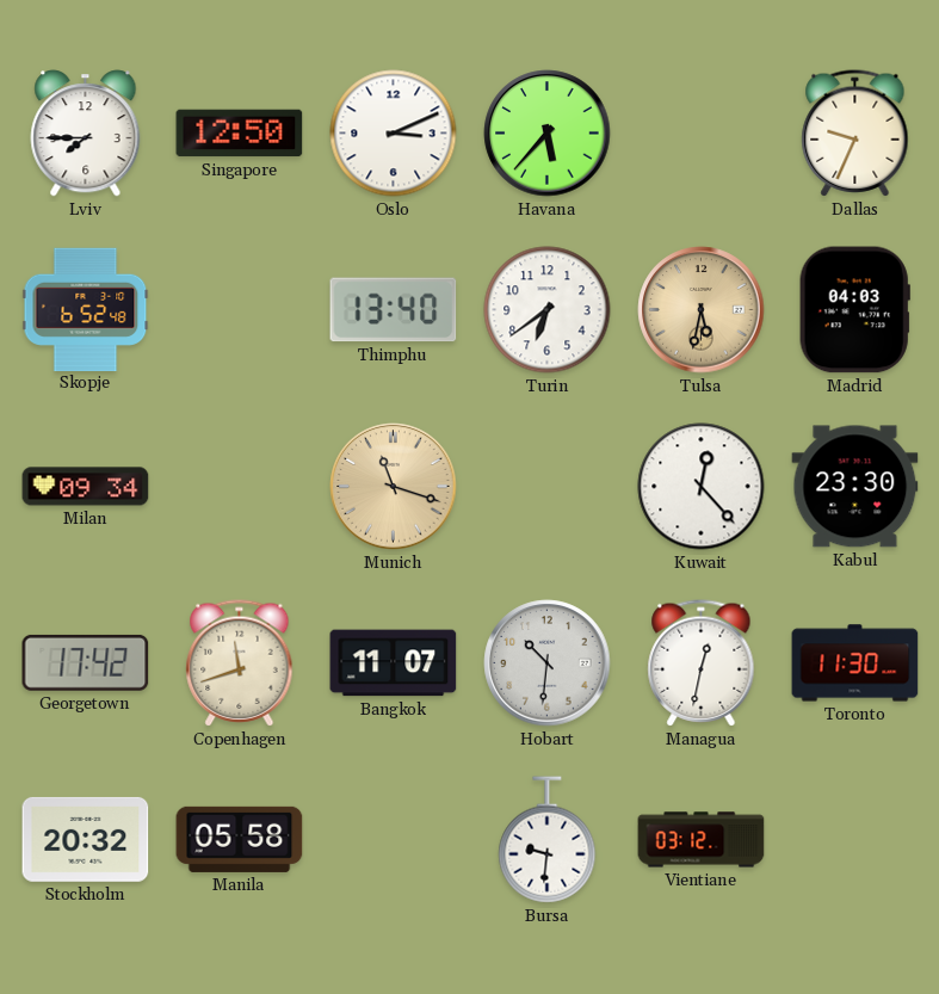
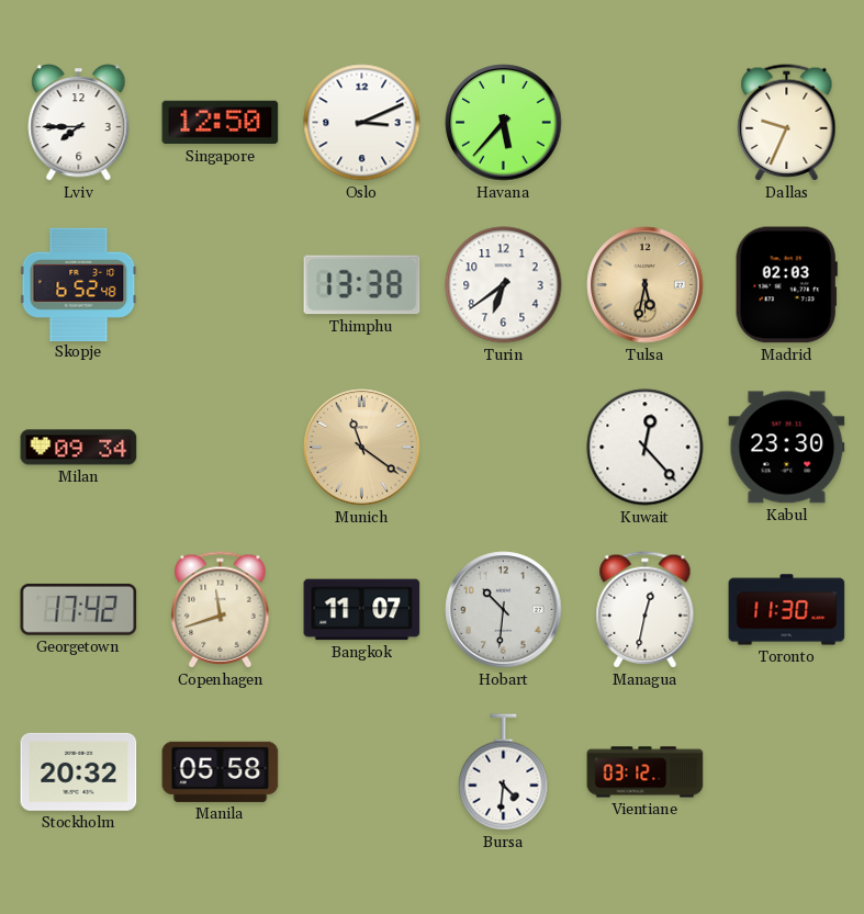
Thimphu: 13:40 -> 13:38 (362, 285)
Madrid: 04:03 -> 02:03 (786, 285)
Munich: 11:18 -> 11:21 (362, 448)
Bursa: 9:31 -> 4:31 (504, 772)
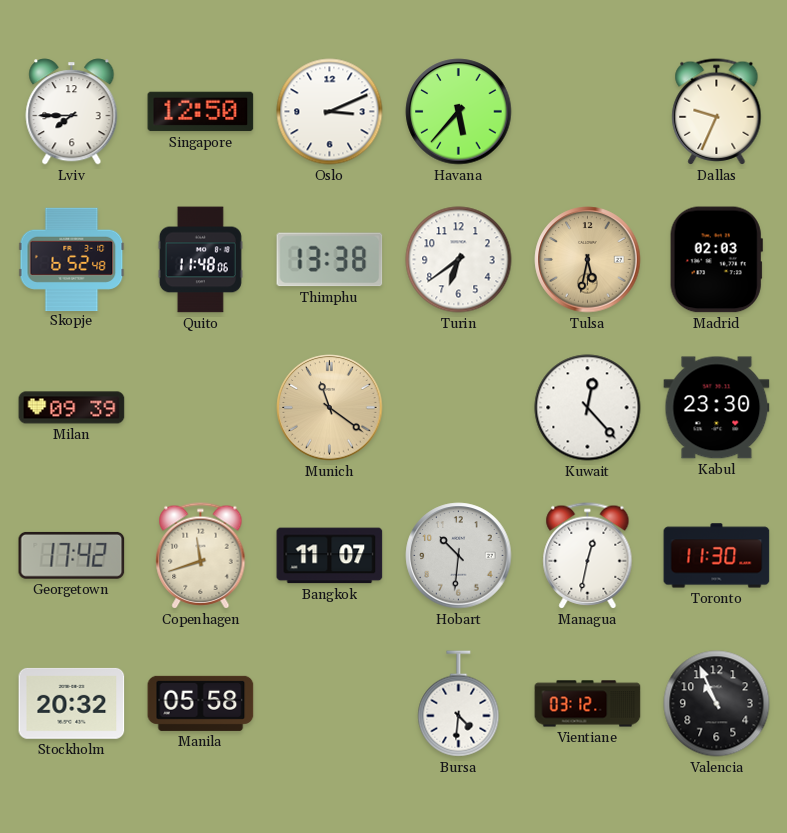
Quito: none -> 11:48 (200, 260)
Milan: 09:34 -> 09:39 (72, 408)
Valencia: none -> 10:56 (717, 704)
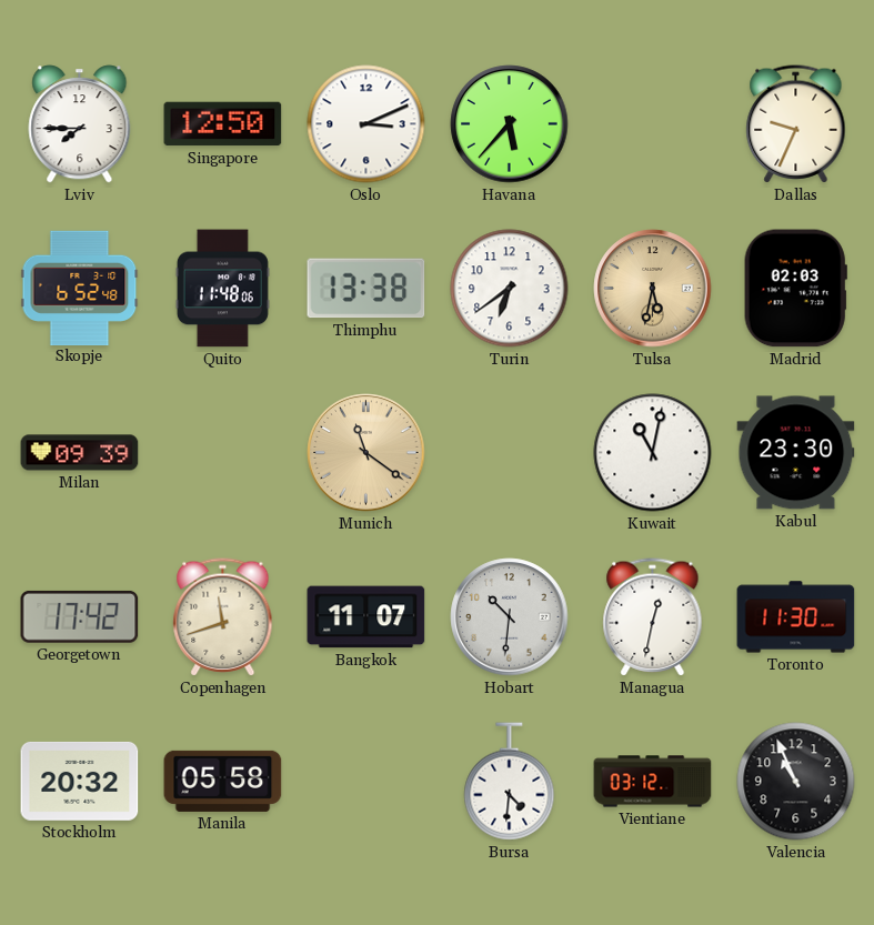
Kuwait: 12:23 -> 11:02 (653, 453)
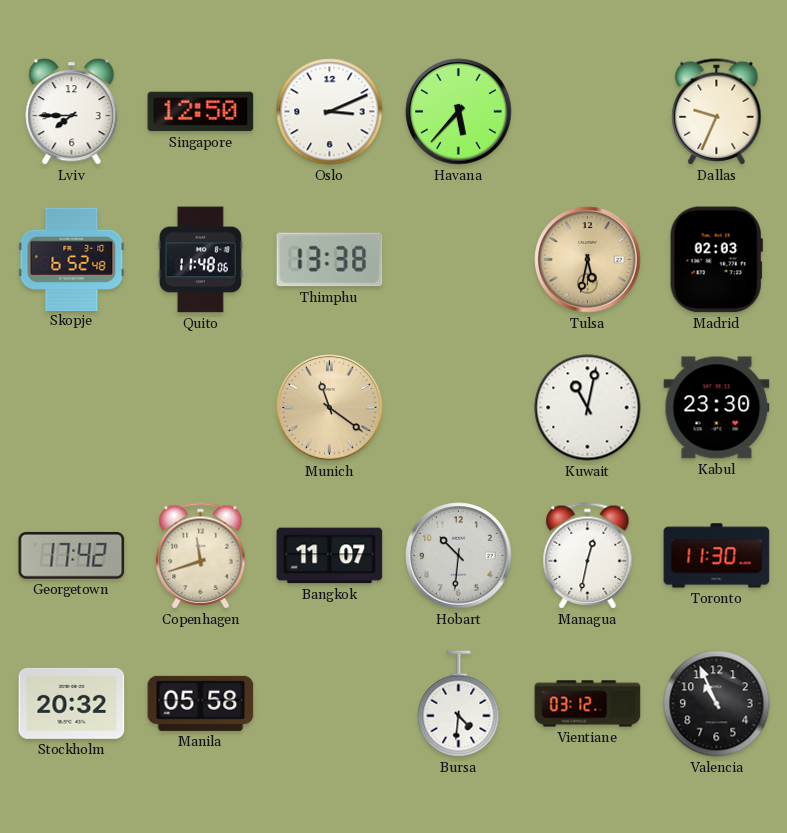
Turin: 6:39 -> none (510, 289)
Milan: 09:39 -> none (80, 453)
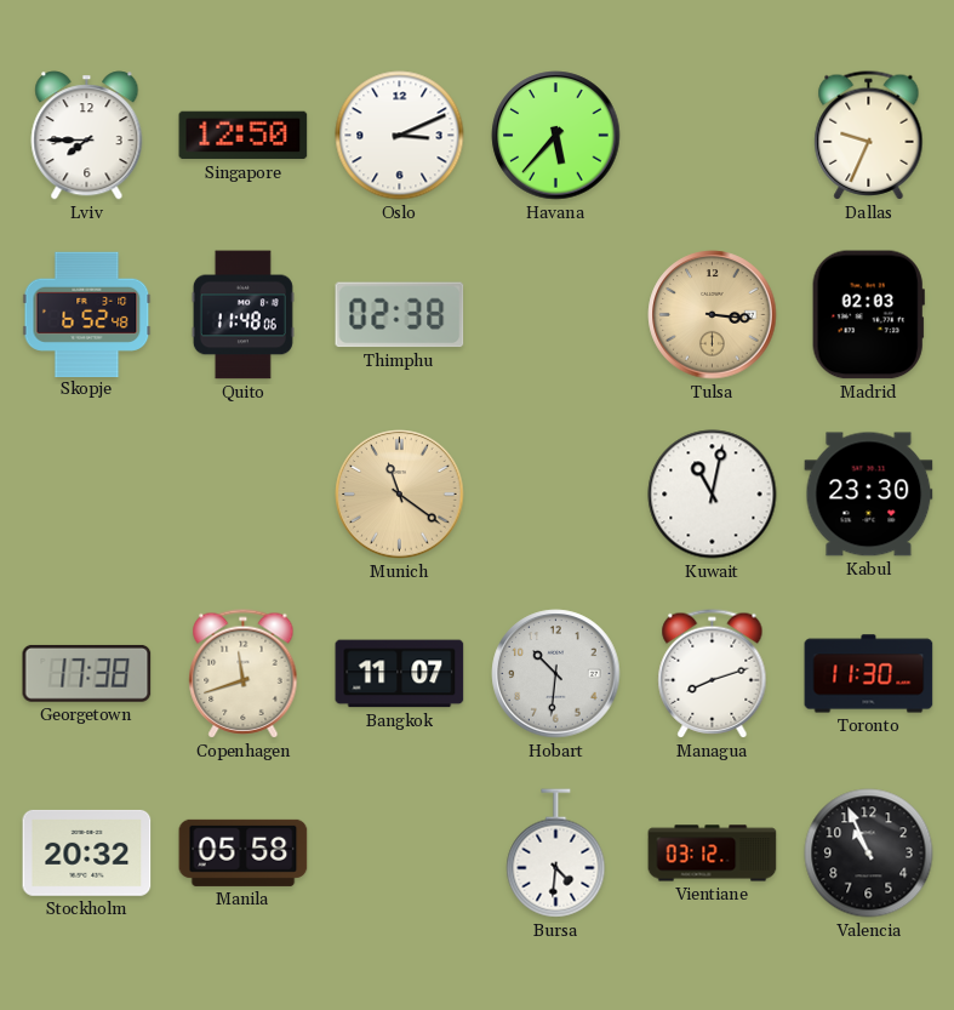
Thimphu: 13:38 -> 02:38 (400, 315)
Tulsa: 5:32 -> 3:16 (713, 315)
Georgetown: 17:42 -> 17:38 (87, 673)
Managua: 12:32 -> 8:12 (713, 674)
